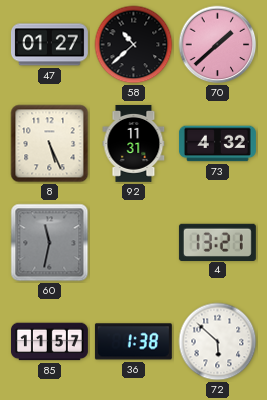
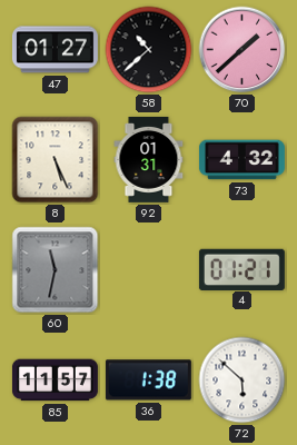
92: 11:31 -> 01:31 (149, 159)
4: 13:21 -> 01:21 (241, 269)
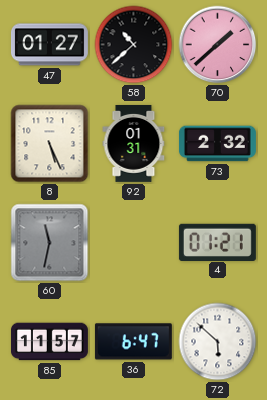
73: 4:32 -> 2:32 (217, 144)
36: 1:38 -> 6:47 (133, 342)
